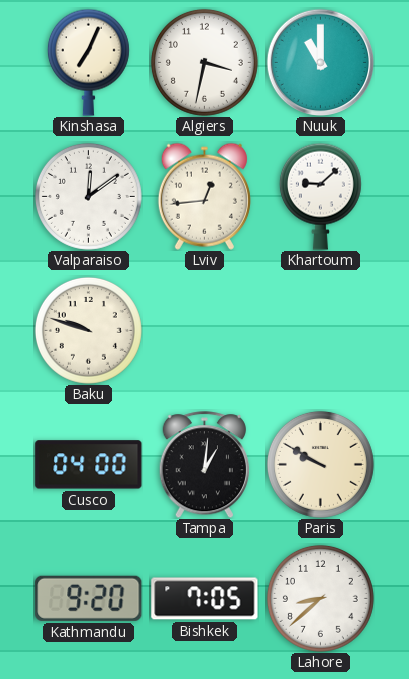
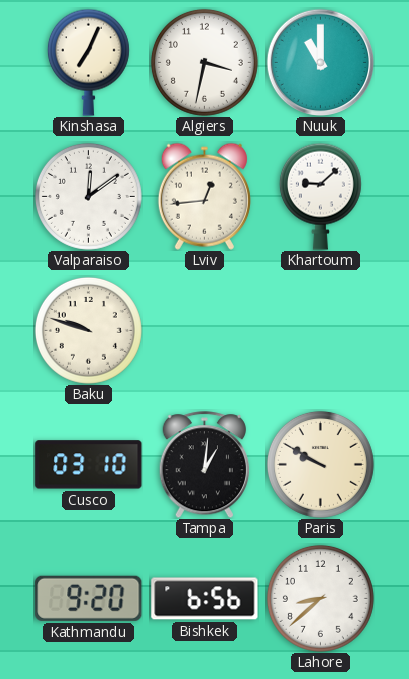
Cusco: 04:00 -> 03:10 (89, 465)
Bishkek: 7:05 -> 6:56 (205, 599)
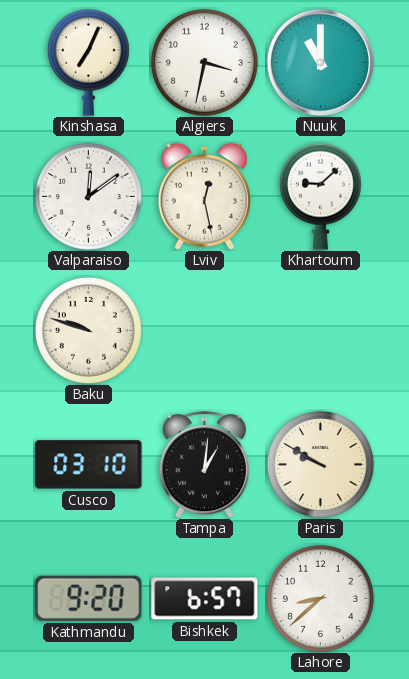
Lviv: 12:44 -> 12:28 (204, 196)
Bishkek: 6:56 -> 6:57 (205, 599)
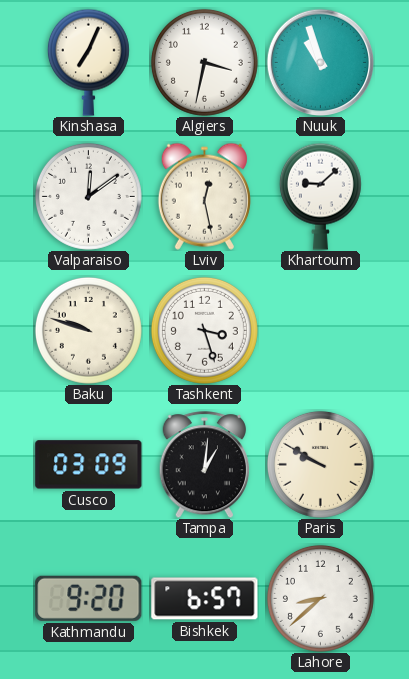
Nuuk: 11:00 -> 10:57 (320, 62)
Tashkent: none -> 3:27 (204, 330)
Cusco: 03:10 -> 03:09 (89, 465)
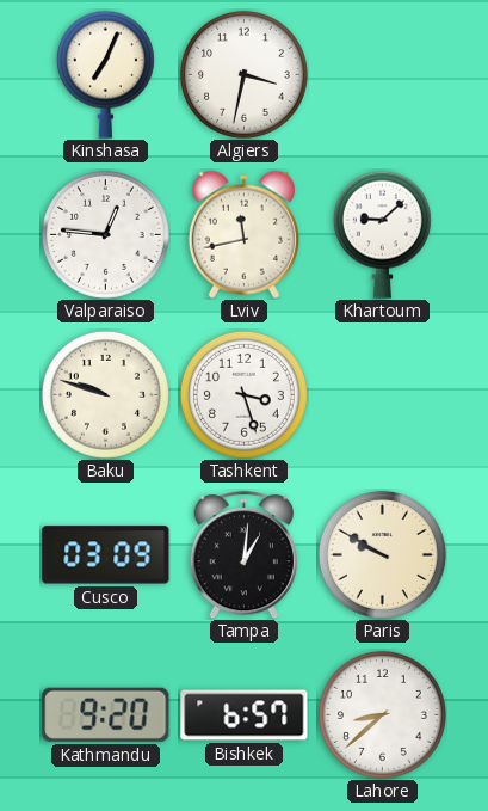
Nuuk: 10:57 -> none (320, 62)
Valparaiso: 12:09 -> 12:46 (105, 234)
Lviv: 12:28 -> 11:43 (243, 234)
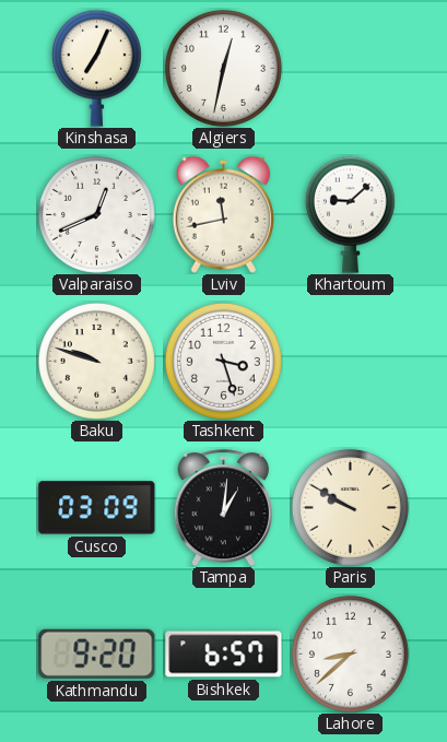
Algiers: 3:32 -> 12:32 (223, 68)
Valparaiso: 12:46 -> 12:41 (96, 214)
